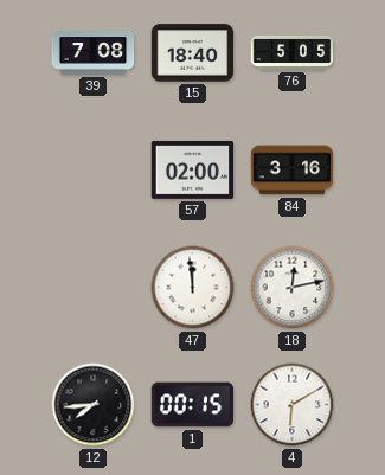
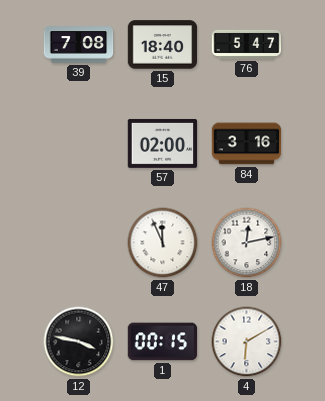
76: 5:05 -> 5:47 (247, 44)
47: 11:59 -> 11:56 (163, 243)
12: 7:44 -> 3:47 (79, 342)
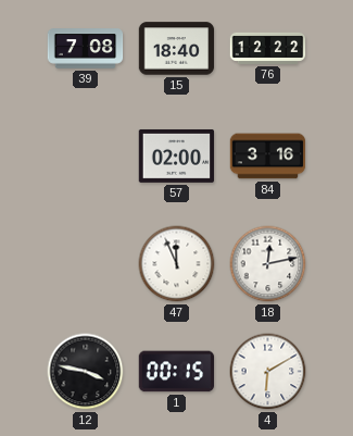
76: 5:47 -> 12:22 (268, 48)
